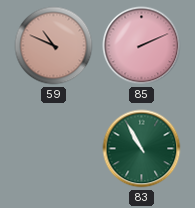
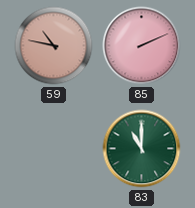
59: 10:49 -> 10:47 (54, 46)
83: 10:55 -> 11:00 (142, 149)
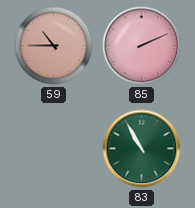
59: 10:47 -> 10:45 (54, 46)
83: 11:00 -> 10:55 (142, 149)
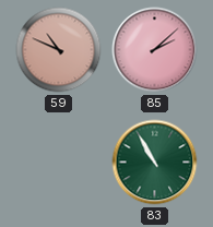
59: 10:45 -> 10:49 (59, 50)
85: 2:11 -> 2:08 (155, 50)
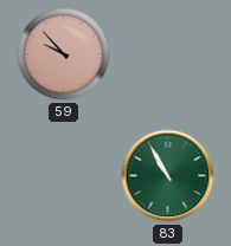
59: 10:49 -> 9:53 (64, 54)
85: 2:08 -> none (155, 50)
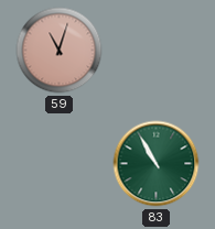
59: 9:53 -> 11:03 (60, 51)
